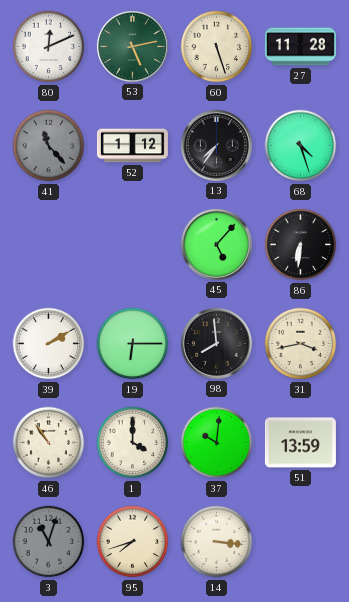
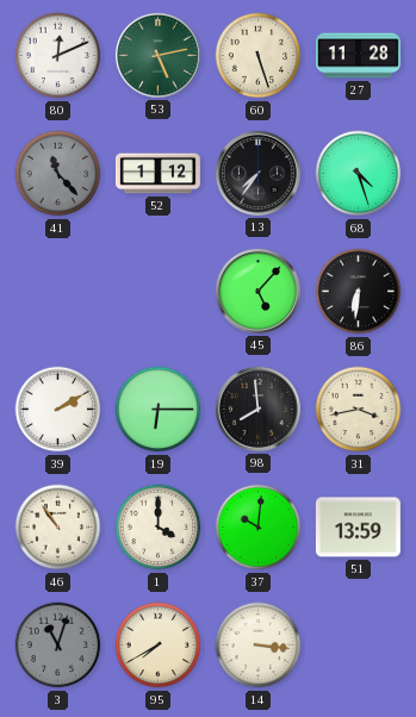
95: 7:42 -> 7:40 (159, 646)
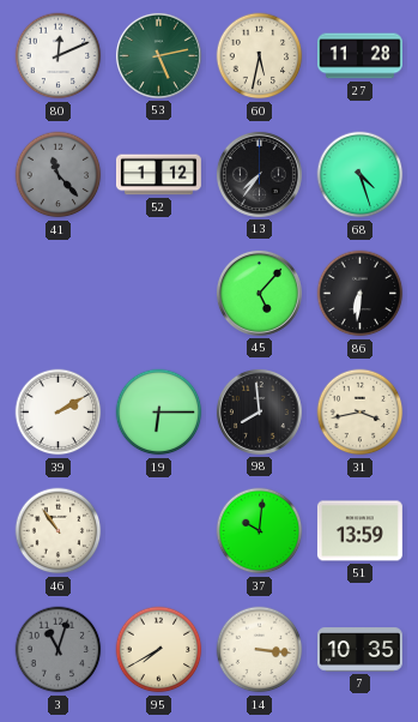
60: 5:27 -> 5:32 (260, 56)
1: 4:00 -> none (159, 528)
7: none -> 10:35 (359, 650)
